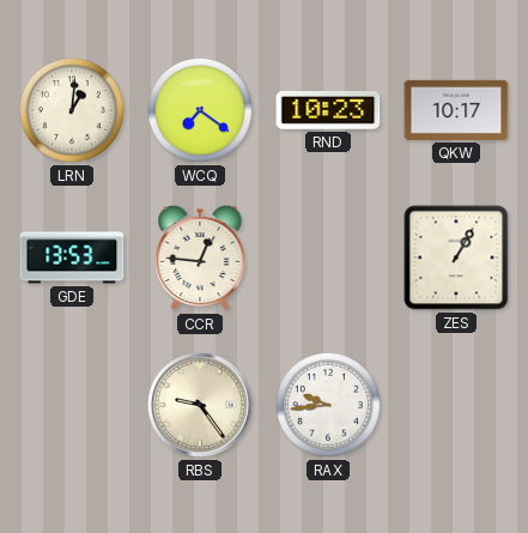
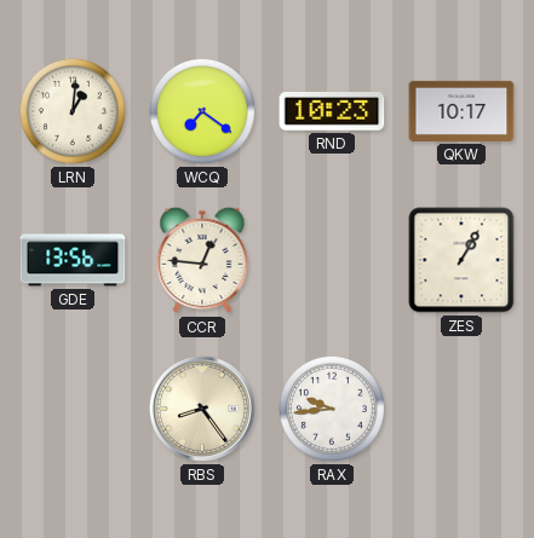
GDE: 13:53 -> 13:56 (73, 260)
RBS: 9:24 -> 8:24 (202, 409)
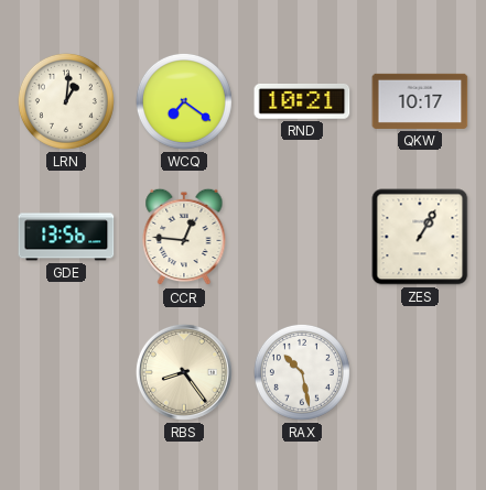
RND: 10:23 -> 10:21 (302, 102)
RAX: 9:44 -> 10:28 (302, 372)
